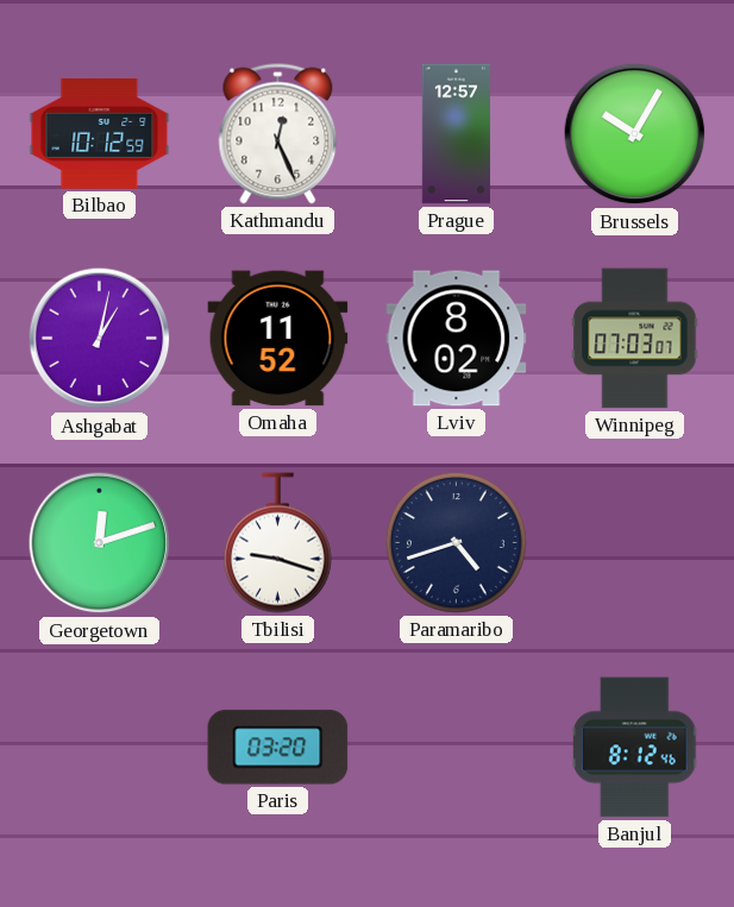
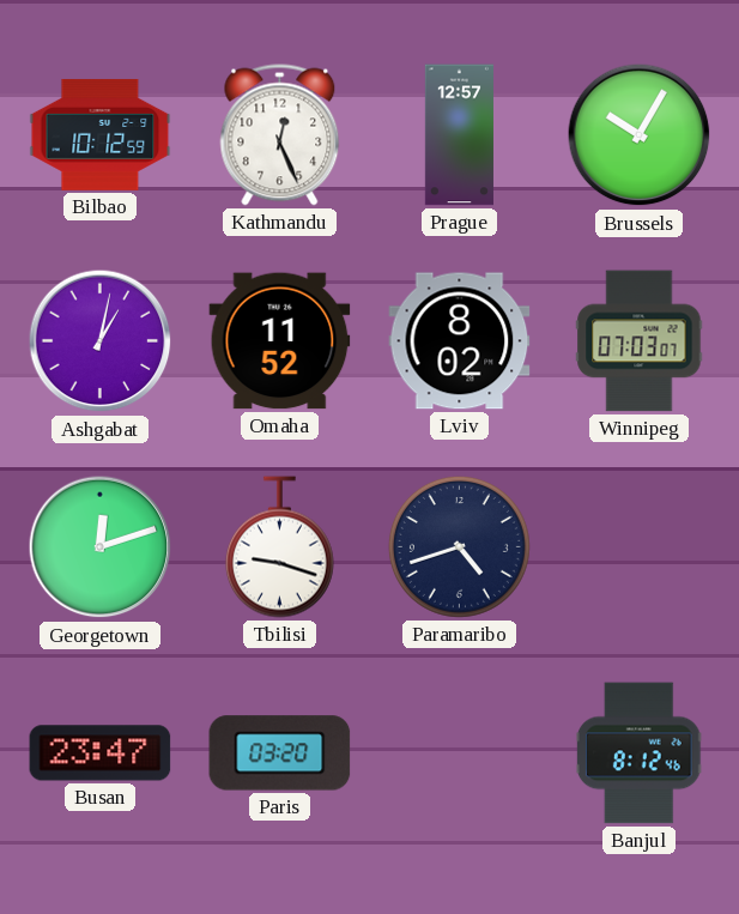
Busan: none -> 23:47 (101, 753)
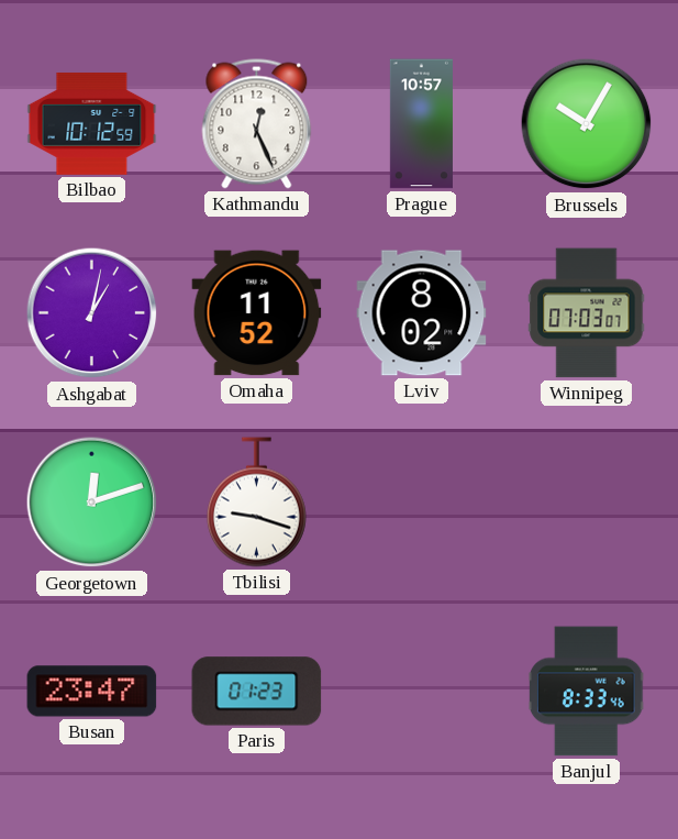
Prague: 12:57 -> 10:57 (421, 124)
Paramaribo: 4:42 -> none (459, 546)
Paris: 03:20 -> 01:23 (257, 692)
Banjul: 8:12 -> 8:33 (587, 692)
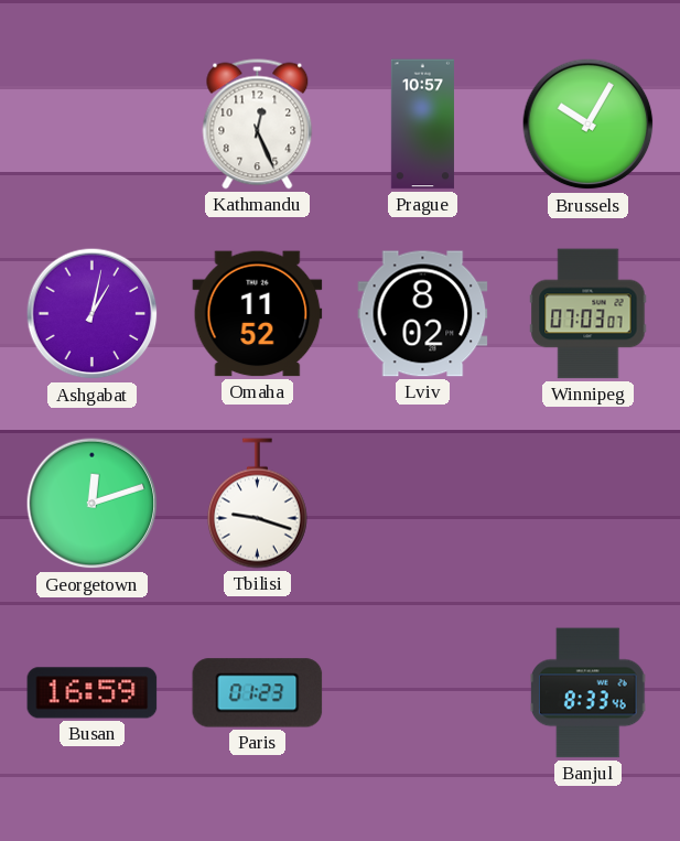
Bilbao: 10:12 -> none (92, 123)
Busan: 23:47 -> 16:59 (93, 693)
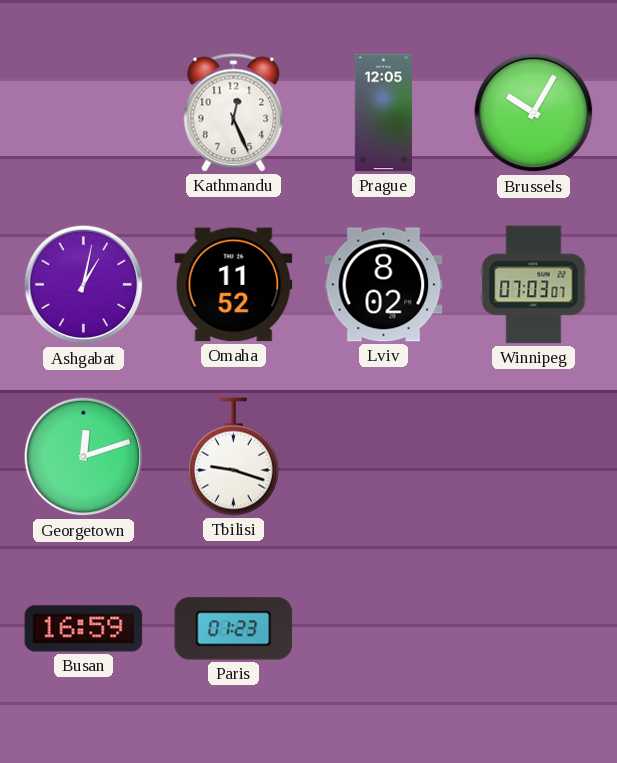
Prague: 10:57 -> 12:05 (383, 113)
Banjul: 8:33 -> none (589, 693)
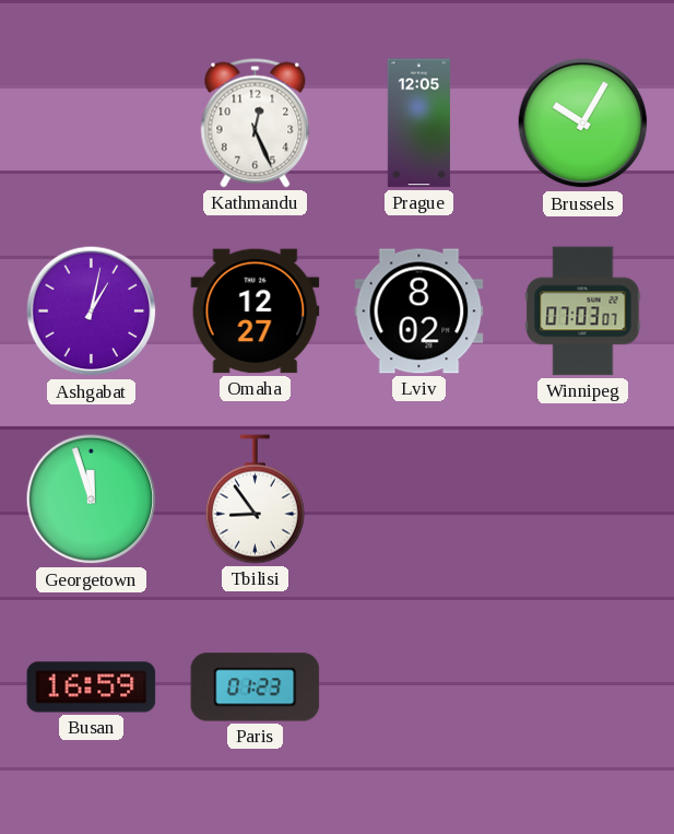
Omaha: 11:52 -> 12:27 (256, 312)
Georgetown: 12:12 -> 11:57 (92, 500)
Tbilisi: 9:18 -> 8:54 (255, 500)
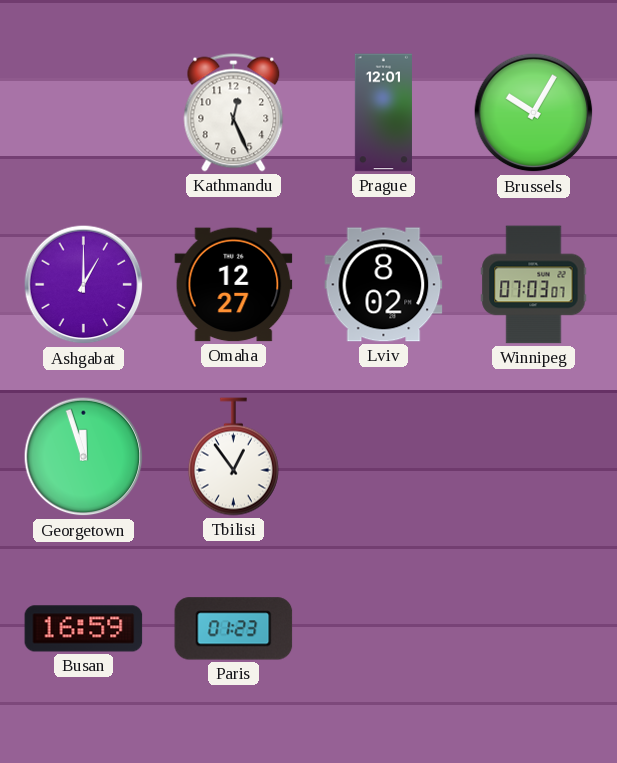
Prague: 12:05 -> 12:01 (383, 113)
Ashgabat: 1:02 -> 1:00 (84, 285)
Tbilisi: 8:54 -> 12:54 (233, 457)
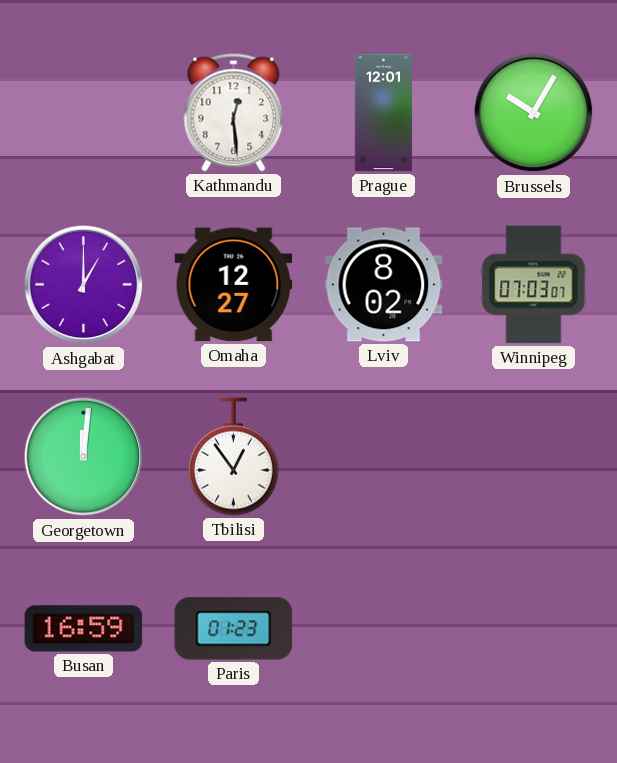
Kathmandu: 12:26 -> 12:29 (234, 113)
Georgetown: 11:57 -> 12:01 (84, 457)
